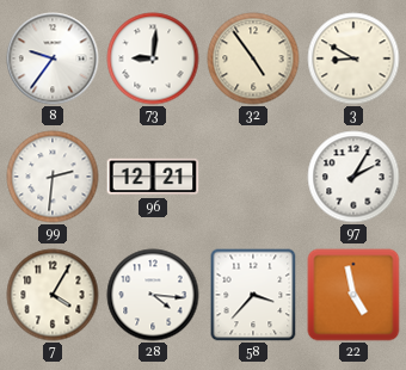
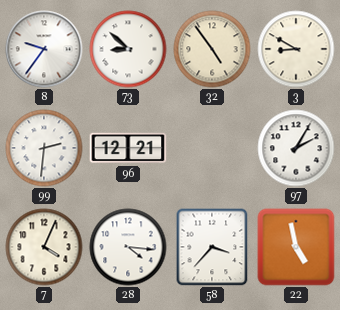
73: 9:01 -> 8:52 (128, 49)
7: 4:05 -> 4:04 (44, 247)
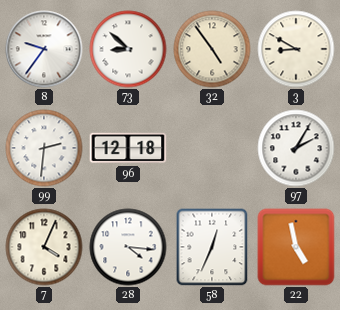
96: 12:21 -> 12:18 (128, 148)
58: 3:37 -> 12:34 (212, 247)
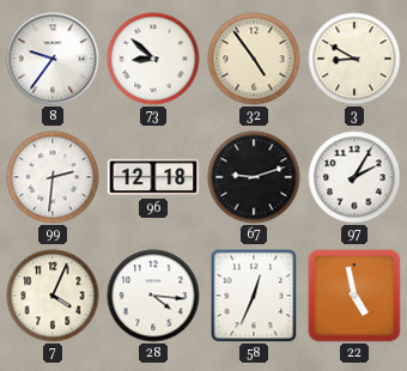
67: none -> 9:12 (254, 177)
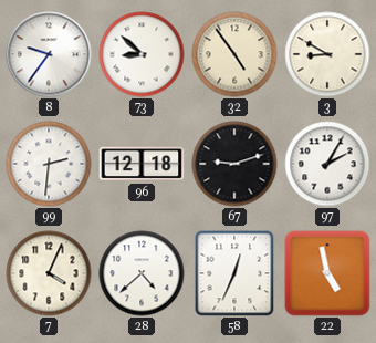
28: 4:16 -> 4:38 (142, 273)
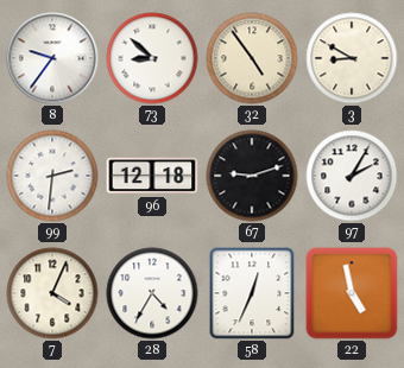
28: 4:38 -> 4:35 (152, 293)
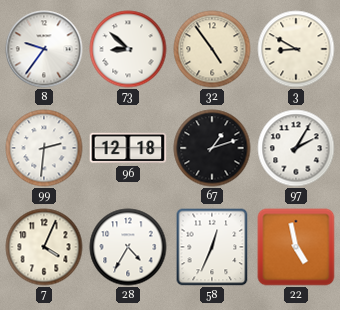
67: 9:12 -> 1:12 (212, 148)
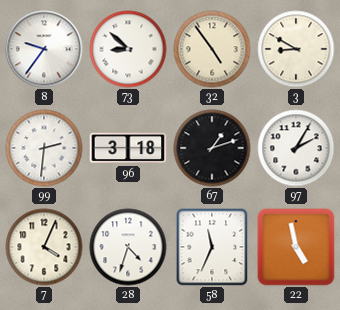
96: 12:18 -> 3:18 (128, 148)
28: 4:35 -> 4:33 (128, 247)
58: 12:34 -> 11:34 (212, 247)
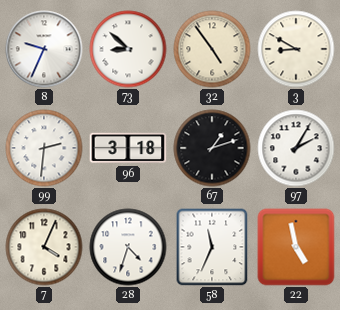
8: 9:36 -> 9:34 (44, 49)
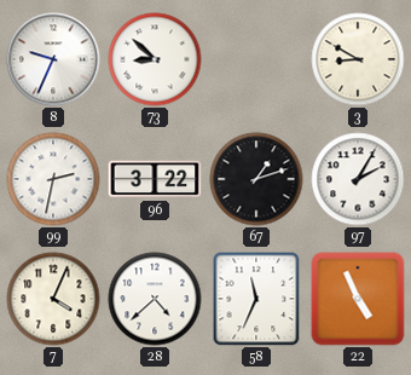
32: 4:54 -> none (212, 49)
99: 2:31 -> 2:32 (53, 179)
96: 3:18 -> 3:22 (155, 179)
28: 4:33 -> 4:38 (155, 299)
22: 4:58 -> 4:56 (358, 299)
